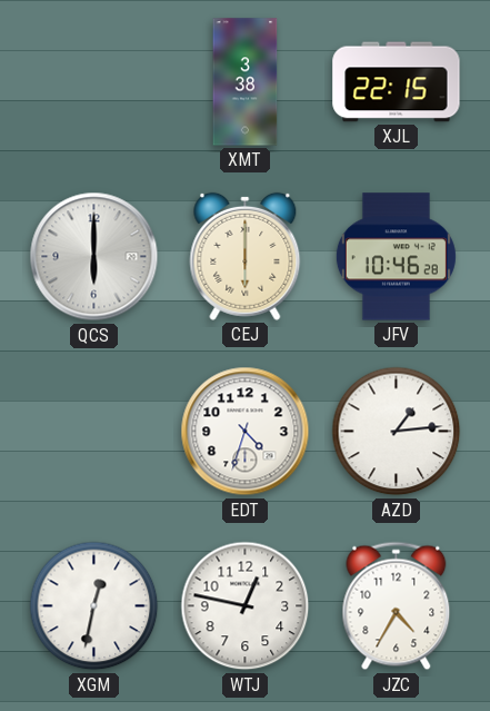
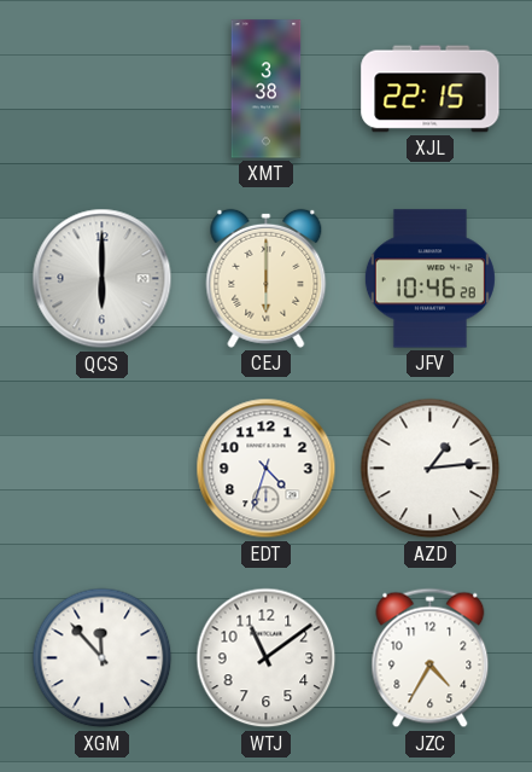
XGM: 12:32 -> 11:53 (103, 658)
WTJ: 12:47 -> 11:09 (267, 658)
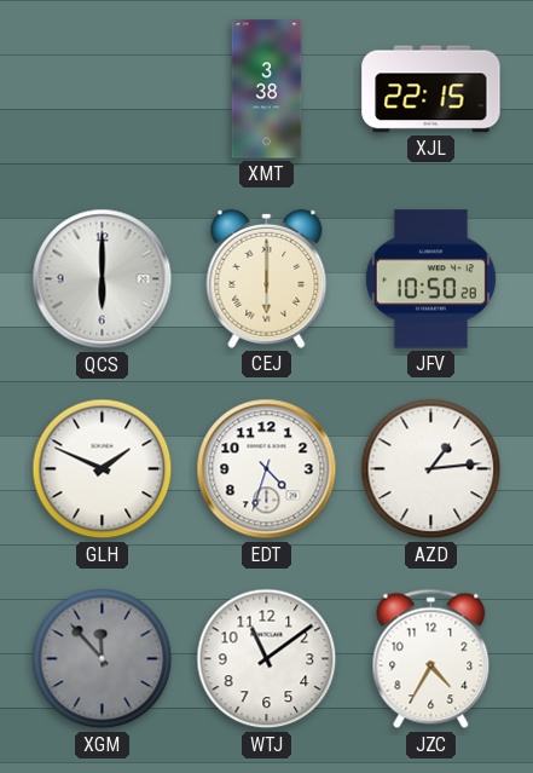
JFV: 10:46 -> 10:50 (430, 279)
GLH: none -> 1:49 (103, 469)
XGM dial: white -> grey (103, 659)
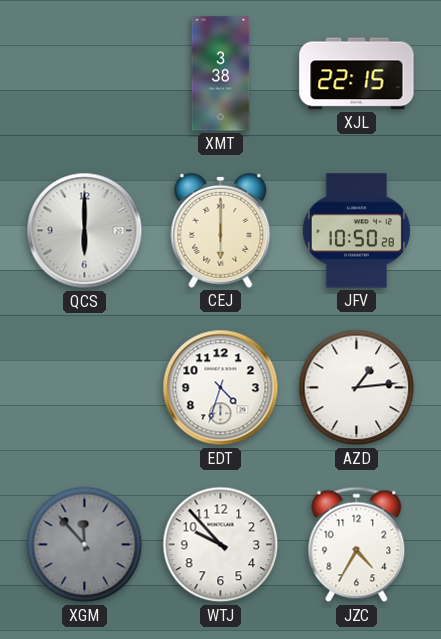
GLH: 1:49 -> none (103, 469)
WTJ: 11:09 -> 9:53 (221, 545)
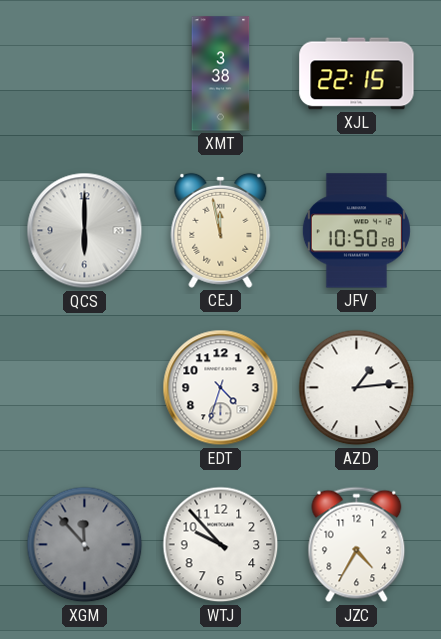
CEJ: 6:00 -> 11:58 (221, 230)
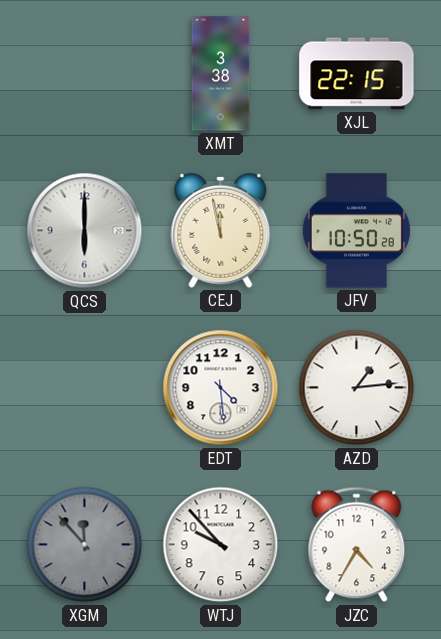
EDT: 4:33 -> 4:29 (221, 388)
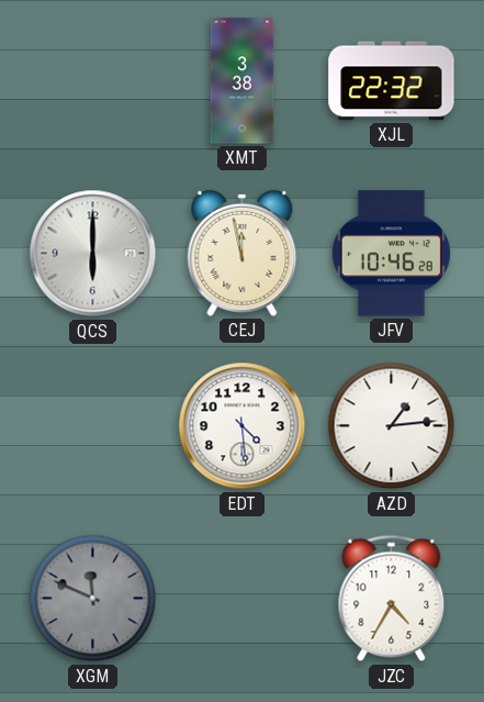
XJL: 22:15 -> 22:32 (392, 81)
JFV: 10:50 -> 10:46 (391, 254)
XGM: 11:53 -> 11:49 (93, 599)
WTJ: 9:53 -> none (221, 545)
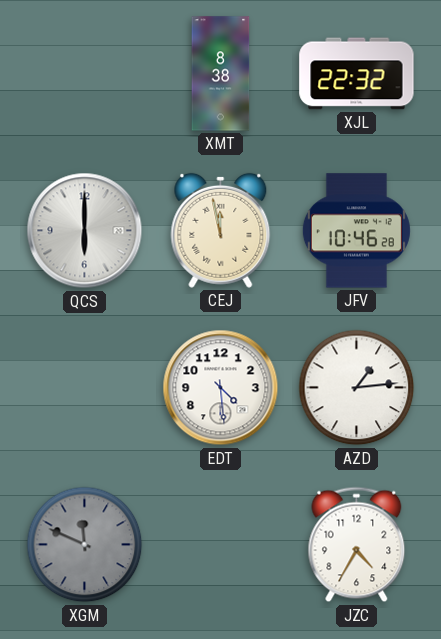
XMT: 3:38 -> 8:38 (221, 74)
